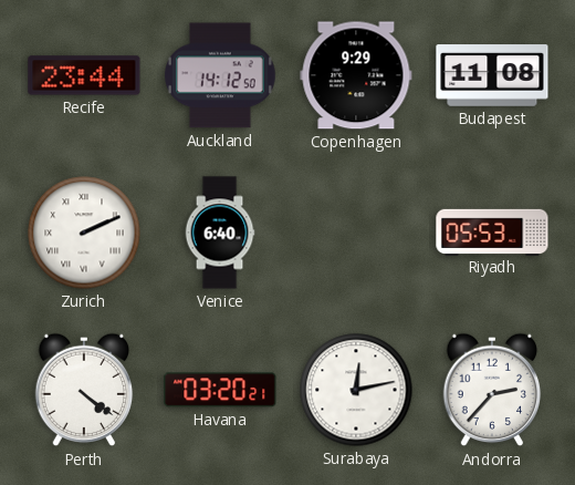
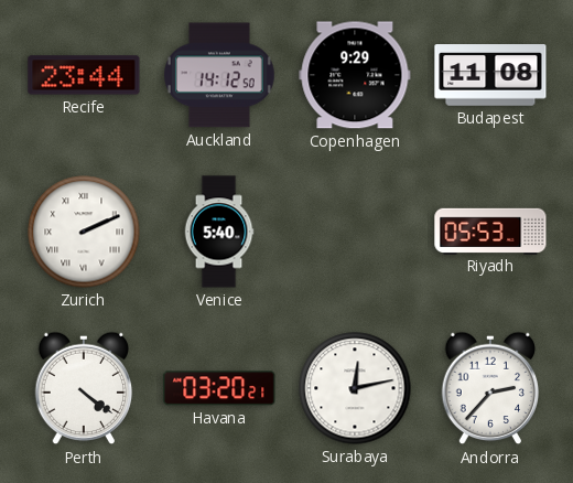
Venice: 6:40 -> 5:40 (219, 232)
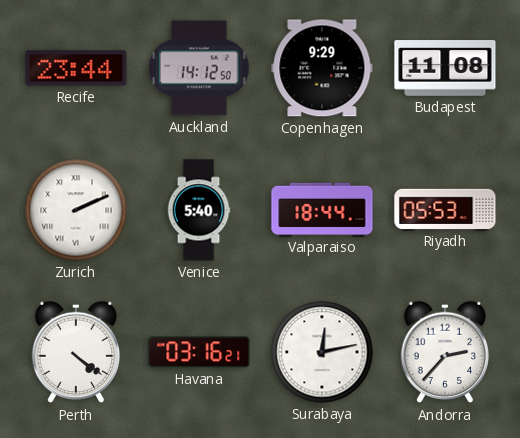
Valparaiso: none -> 18:44 (322, 209)
Havana: 03:20 -> 03:16 (199, 352)
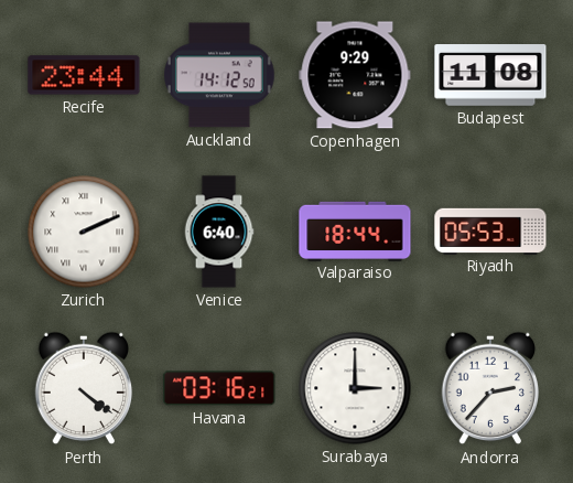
Venice: 5:40 -> 6:40 (219, 232)
Surabaya: 12:13 -> 3:00 (355, 388)
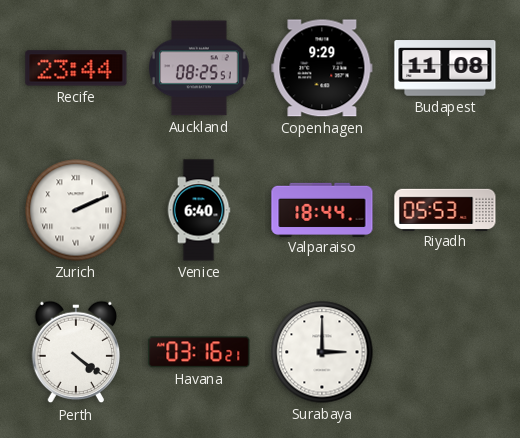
Auckland: 14:12 -> 08:25 (200, 68)
Andorra: 2:37 -> none (490, 388)
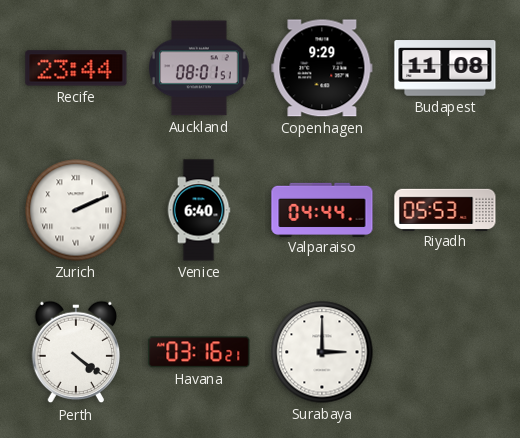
Auckland: 08:25 -> 08:01 (200, 68)
Valparaiso: 18:44 -> 04:44 (322, 209)
